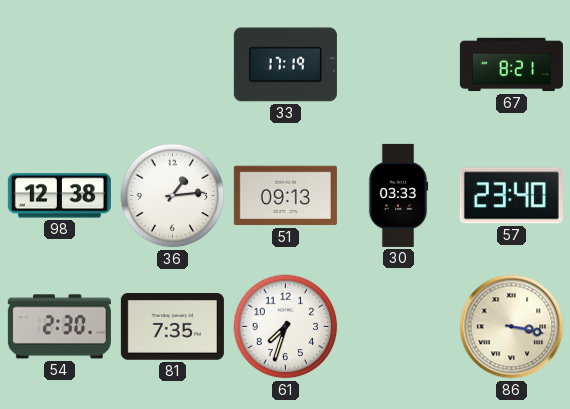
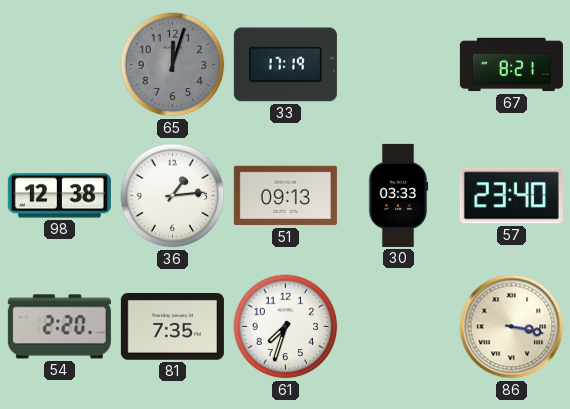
65: none -> 12:03 (173, 65)
54: 2:30 -> 2:20 (59, 327)
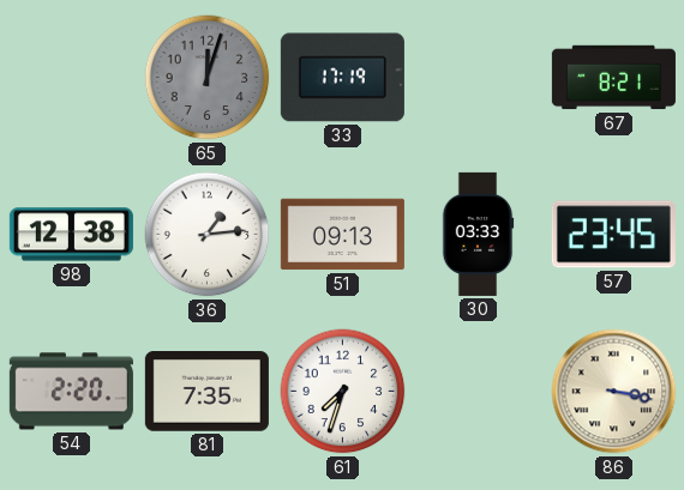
57: 23:40 -> 23:45 (613, 235)
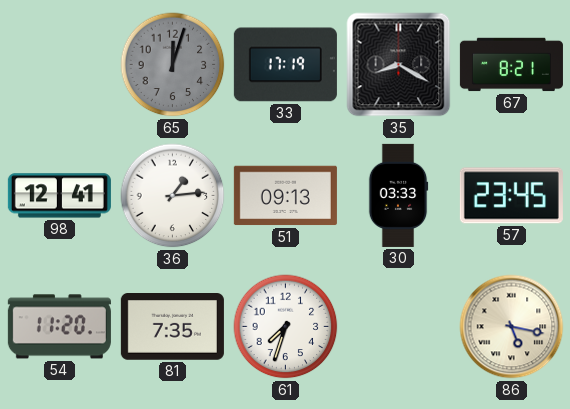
35: none -> 8:20 (399, 65)
98: 12:38 -> 12:41 (59, 196)
54: 2:20 -> 11:20 (59, 327)
86: 3:17 -> 5:17 (512, 327)
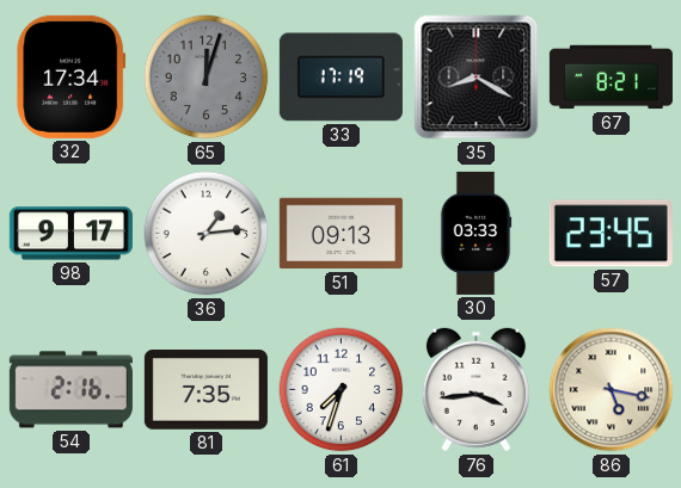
32: none -> 17:34 (72, 76)
98: 12:41 -> 9:17 (70, 234)
54: 11:20 -> 2:16 (70, 390)
76: none -> 3:44 (476, 390)
